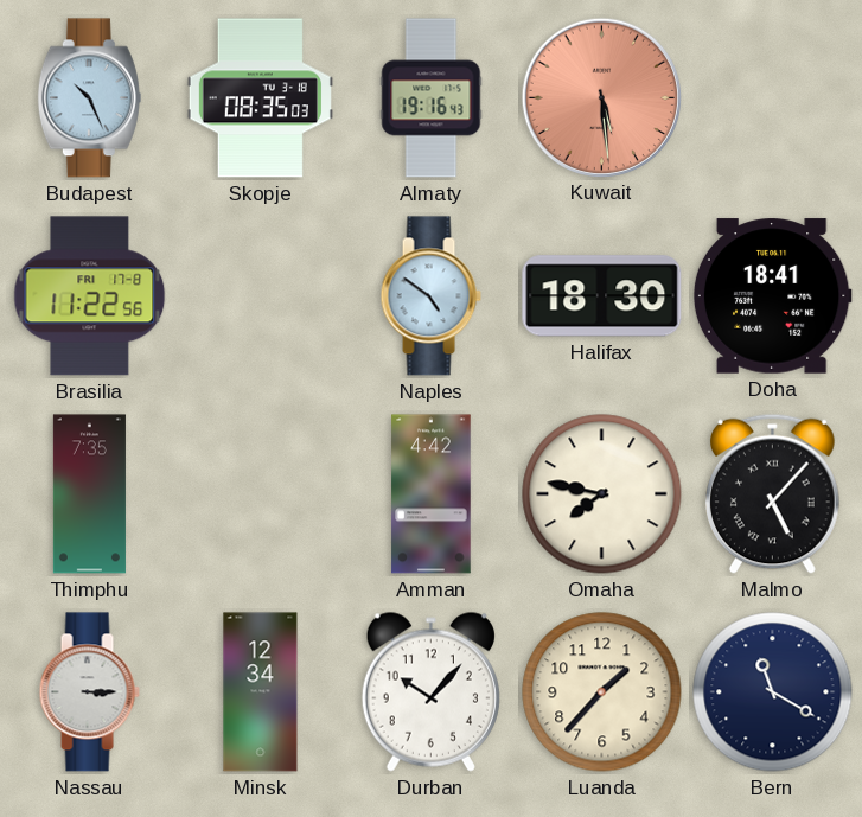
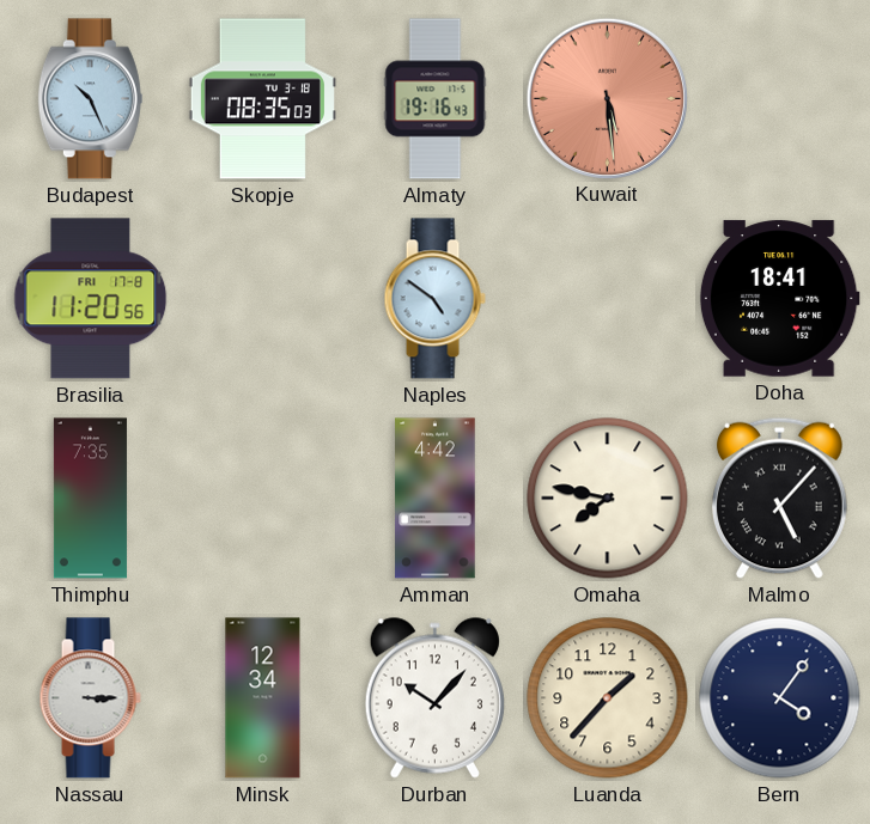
Brasilia: 11:22 -> 11:20 (91, 299)
Halifax: 18:30 -> none (602, 296)
Bern: 11:20 -> 4:06 (780, 698)
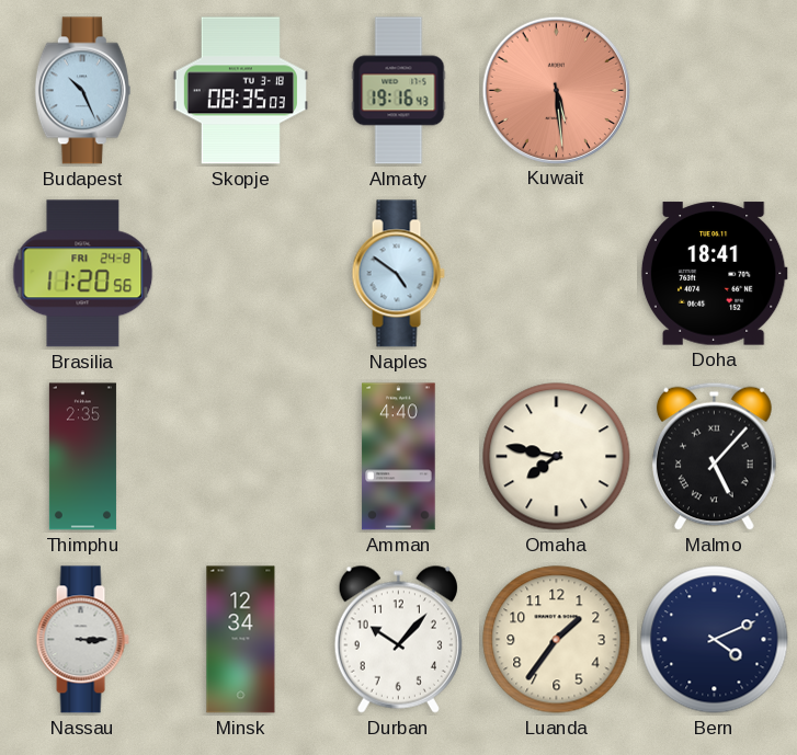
Brasilia date: FRI 17-8 -> FRI 24-8 (83, 274)
Thimphu: 7:35 -> 2:35 (82, 457)
Amman: 4:42 -> 4:40 (399, 457)
Luanda: 1:37 -> 1:36 (557, 640)
Bern: 4:06 -> 4:11 (715, 640)
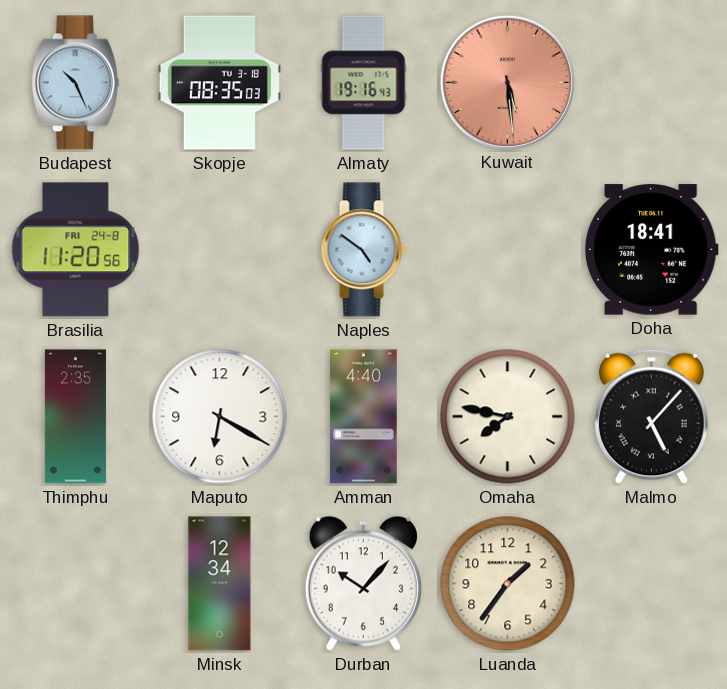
Maputo: none -> 6:20 (220, 417)
Nassau: 3:15 -> none (82, 640)
Bern: 4:11 -> none (715, 640)
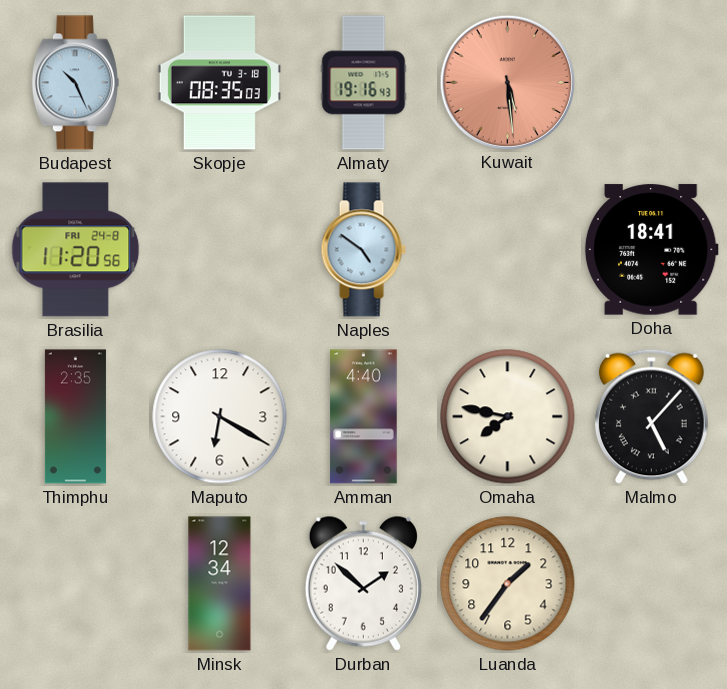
Durban: 10:07 -> 1:52 (363, 583)
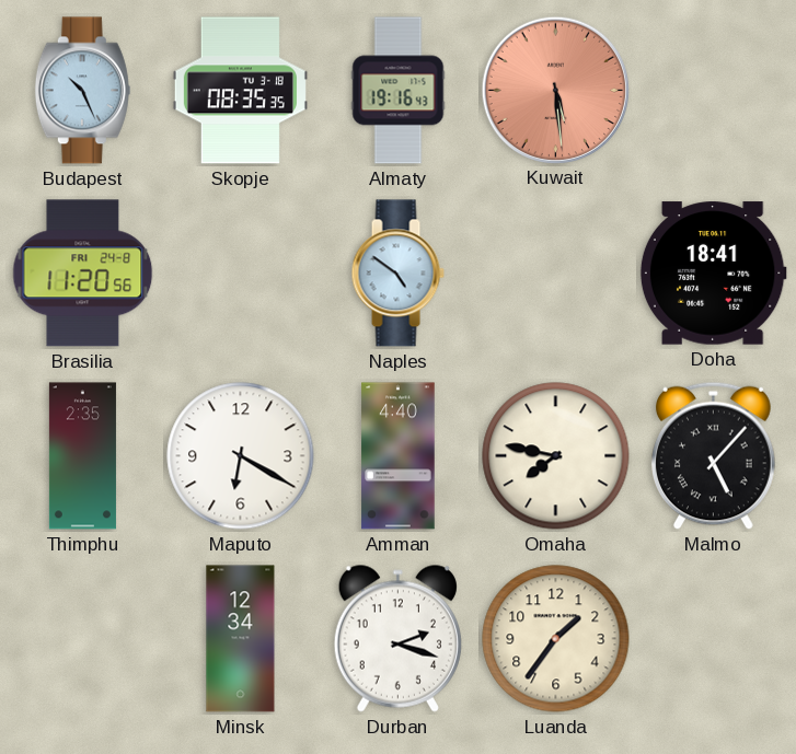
Skopje: 08:35:03 -> 08:35:35 (240, 91)
Durban: 1:52 -> 2:18 (397, 638)
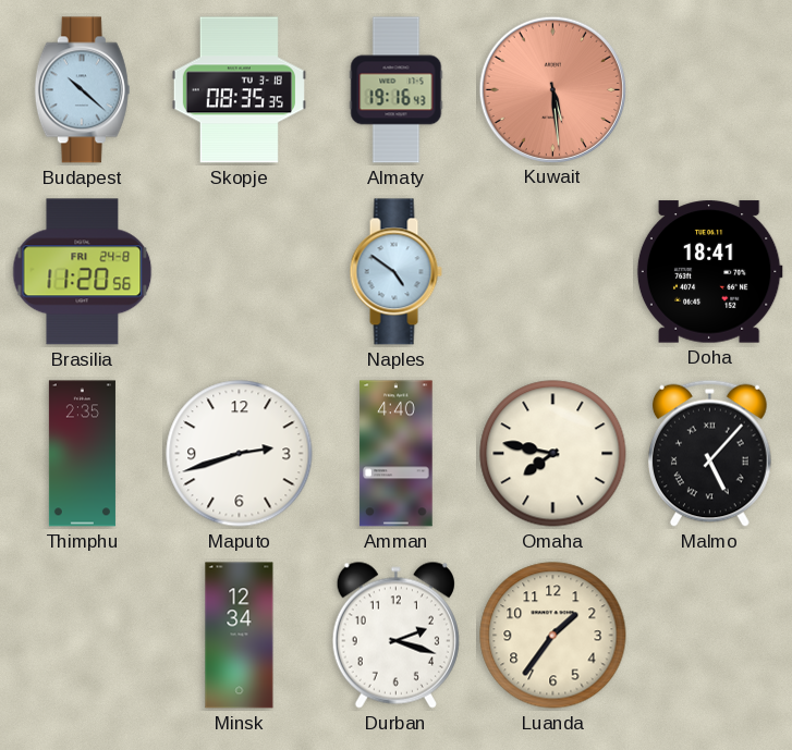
Budapest: 10:26 -> 10:22 (82, 90)
Maputo: 6:20 -> 2:42 (240, 454)
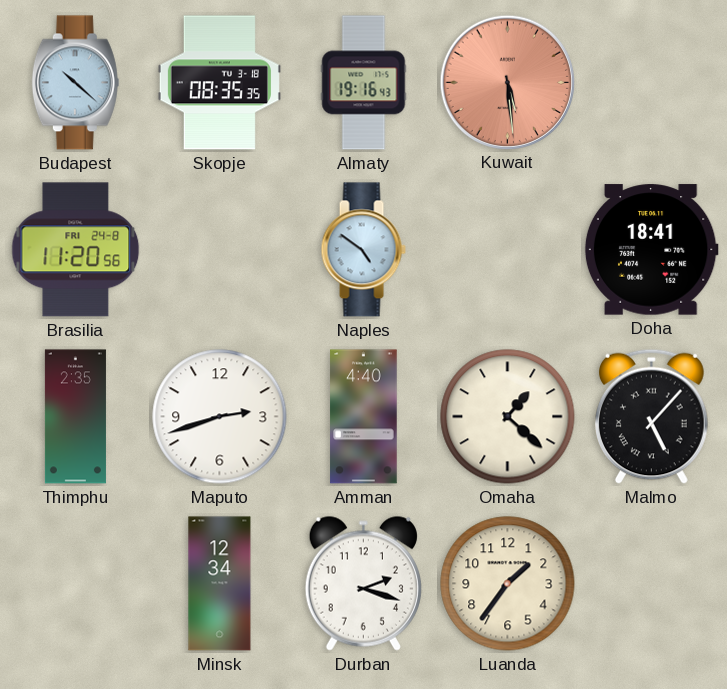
Omaha: 7:47 -> 1:22 (508, 417)
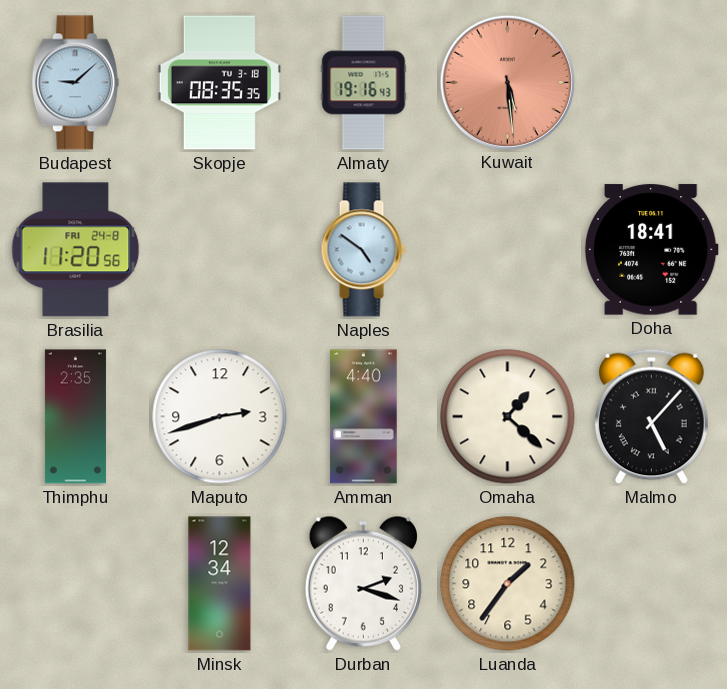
Budapest: 10:22 -> 9:08 (75, 83)
